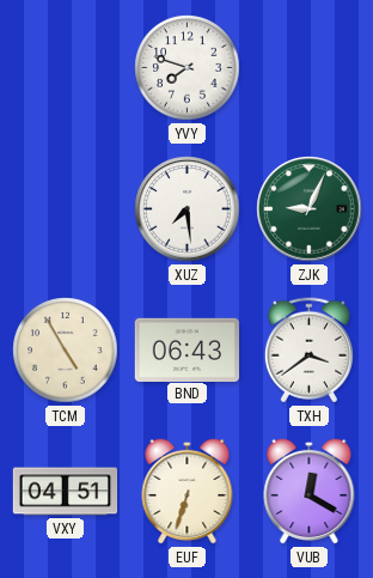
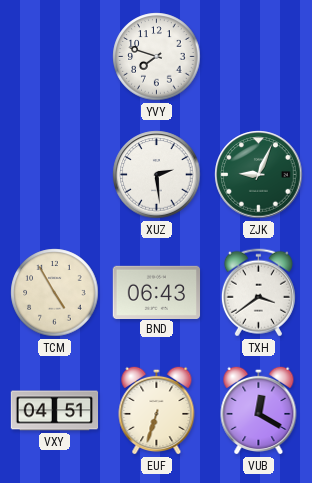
XUZ: 7:29 -> 2:29 (157, 175)
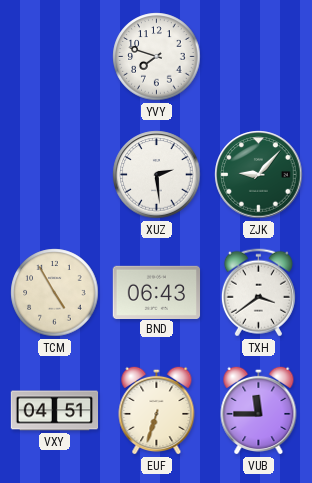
ZJK: 9:04 -> 9:07 (259, 175)
VUB: 12:20 -> 11:45 (259, 410)
